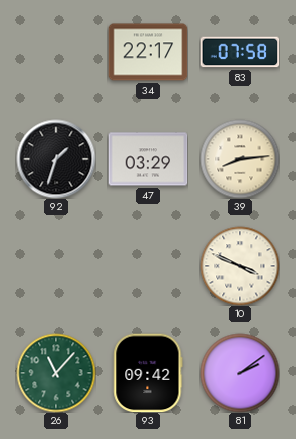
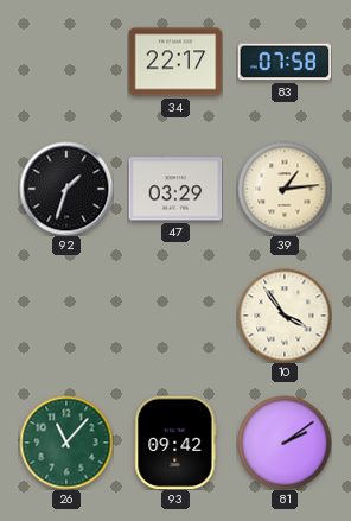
39: 8:14 -> 1:14 (285, 189)
10: 3:49 -> 3:54 (285, 316)
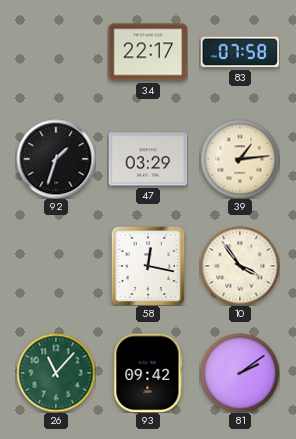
58: none -> 12:17 (148, 266)
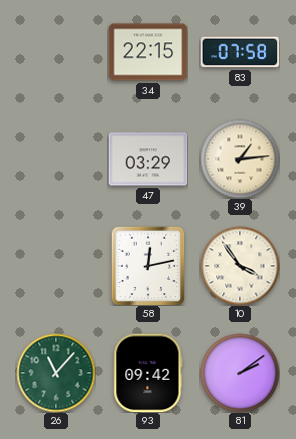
34: 22:17 -> 22:15 (148, 52)
92: 1:33 -> none (56, 159)
58: 12:17 -> 12:13 (148, 266)
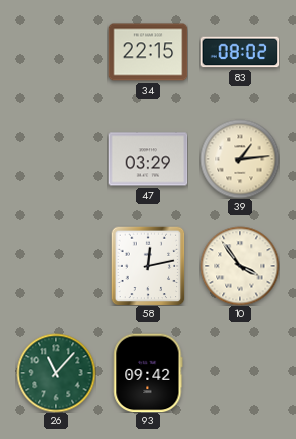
83: 07:58 -> 08:02 (240, 52)
81: 2:09 -> none (240, 373)
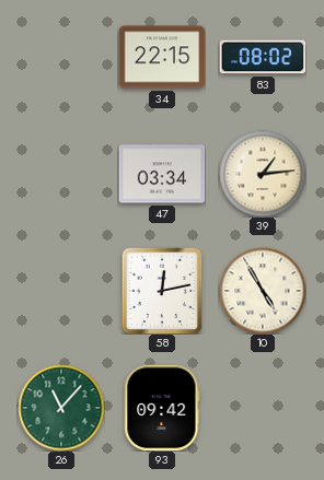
47: 03:29 -> 03:34 (162, 174)
10: 3:54 -> 4:55 (263, 291)
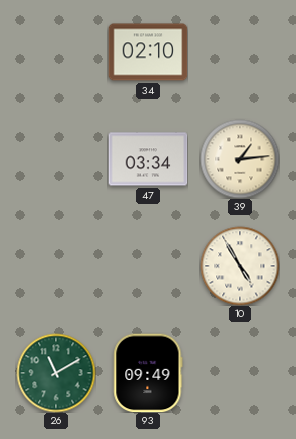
34: 22:15 -> 02:10 (148, 52)
83: 08:02 -> none (263, 57)
58: 12:13 -> none (162, 291)
26: 11:07 -> 11:10 (56, 373)
93: 09:42 -> 09:49 (148, 373)
